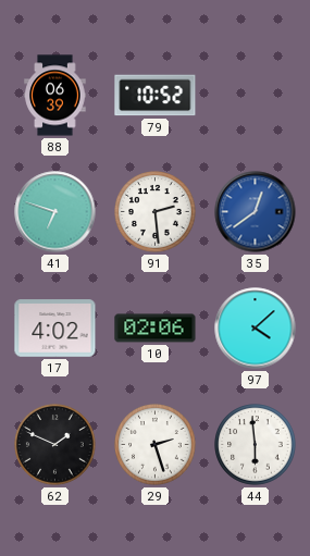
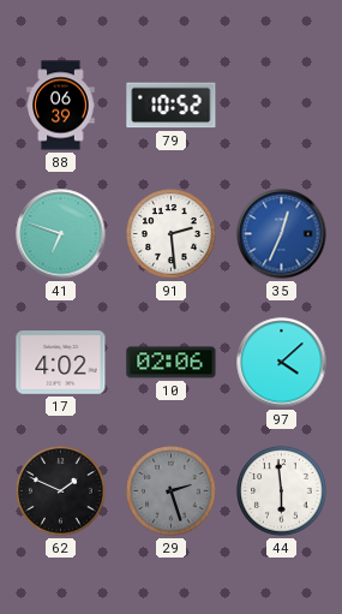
35: 12:39 -> 12:34 (282, 234)
29 dial: white -> grey (172, 491)
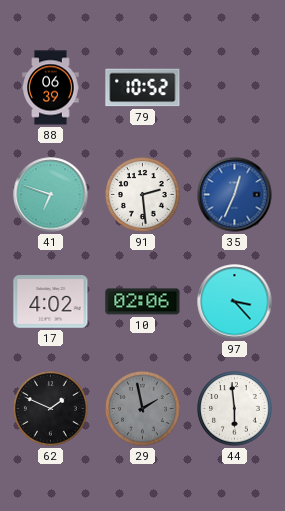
97: 4:08 -> 3:23 (235, 302)
29: 2:27 -> 1:58 (143, 409)
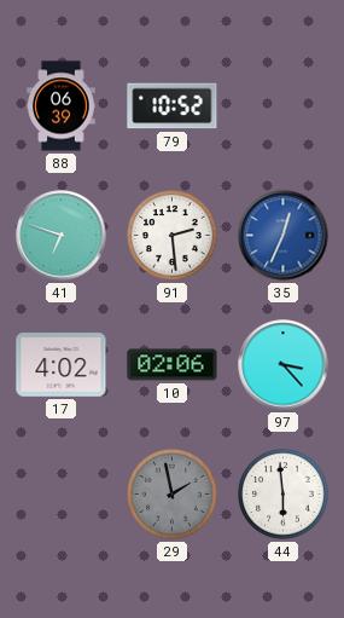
62: 1:49 -> none (51, 409)
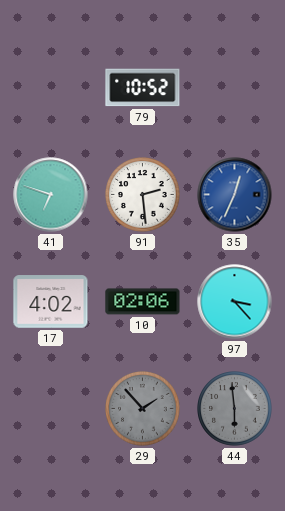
88: 06:39 -> none (62, 106)
29: 1:58 -> 1:53 (143, 409)
44 dial: white -> grey (235, 409)
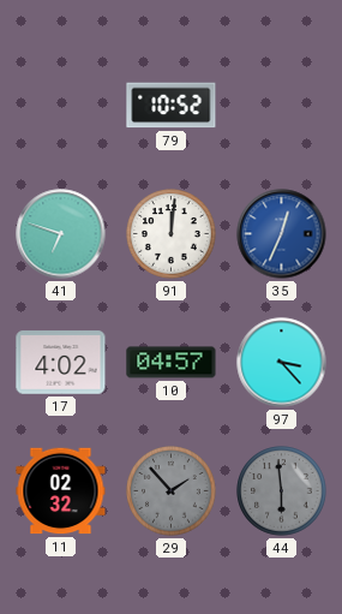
91: 2:29 -> 12:01 (172, 234)
10: 02:06 -> 04:57 (172, 363)
11: none -> 02:32 (61, 491)
